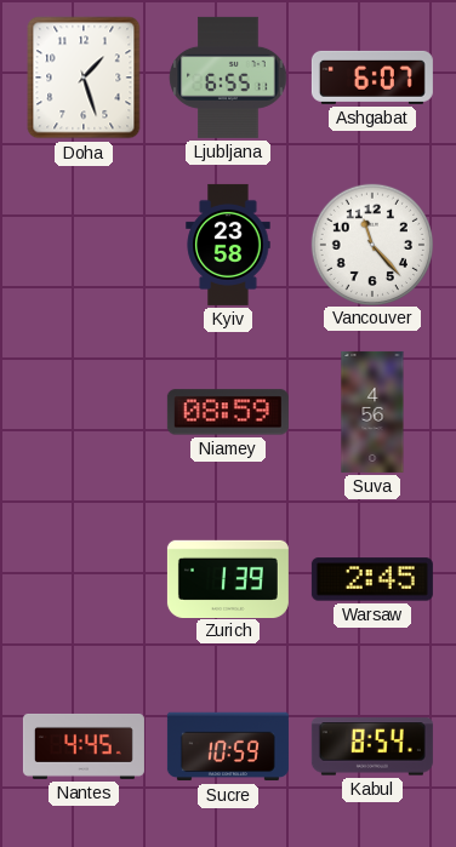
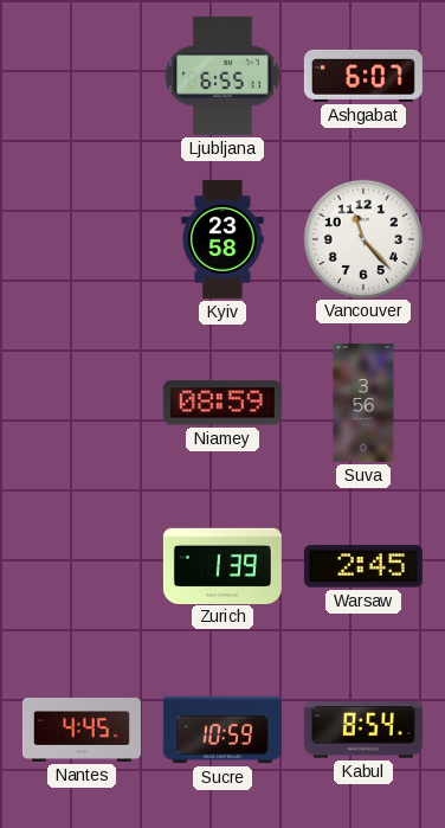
Doha: 1:27 -> none (84, 78)
Suva: 4:56 -> 3:56 (363, 403)
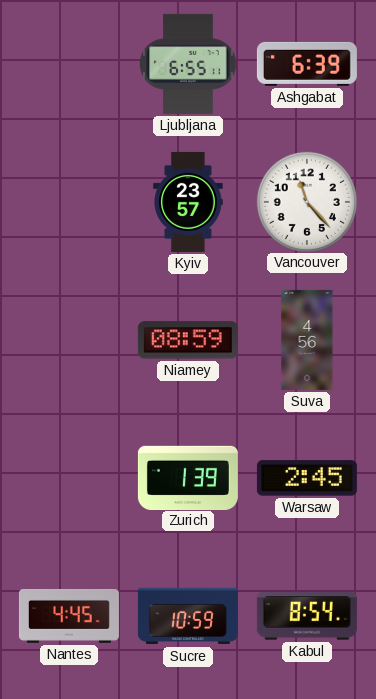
Ashgabat: 6:07 -> 6:39 (307, 64)
Kyiv: 23:58 -> 23:57 (188, 202)
Suva: 3:56 -> 4:56 (307, 340)
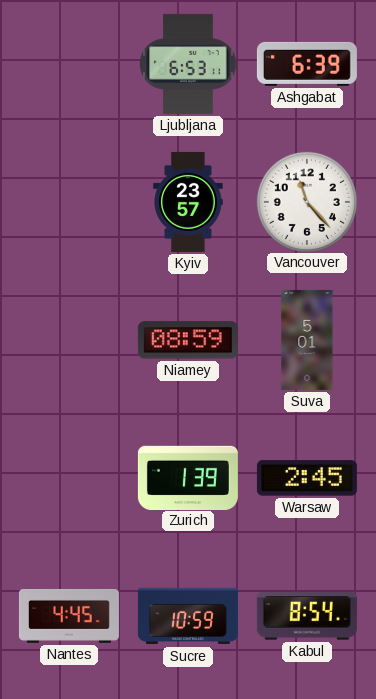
Ljubljana: 6:55 -> 6:53 (188, 64)
Suva: 4:56 -> 5:01 (307, 340)
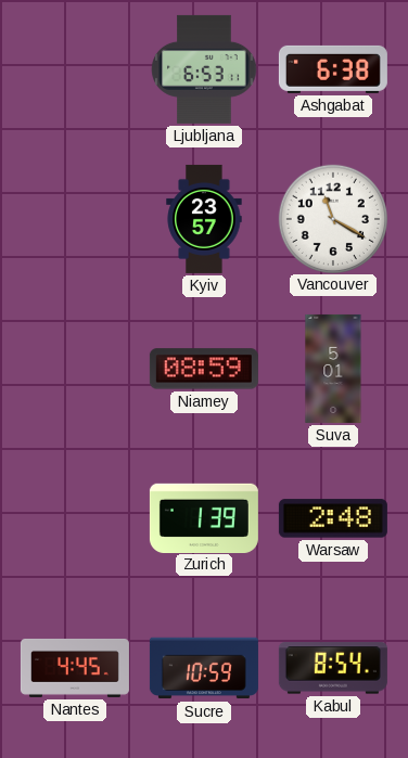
Ashgabat: 6:39 -> 6:38 (333, 69)
Vancouver: 11:23 -> 11:20 (332, 218)
Warsaw: 2:45 -> 2:48 (333, 518)
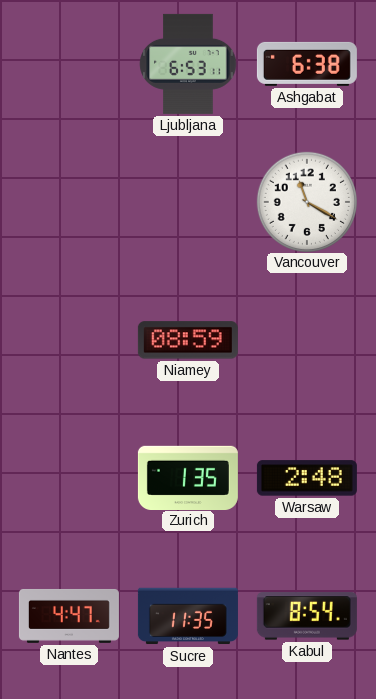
Kyiv: 23:57 -> none (204, 219)
Suva: 5:01 -> none (333, 369)
Zurich: 1:39 -> 1:35 (188, 477)
Nantes: 4:45 -> 4:47 (69, 616)
Sucre: 10:59 -> 11:35 (188, 616)
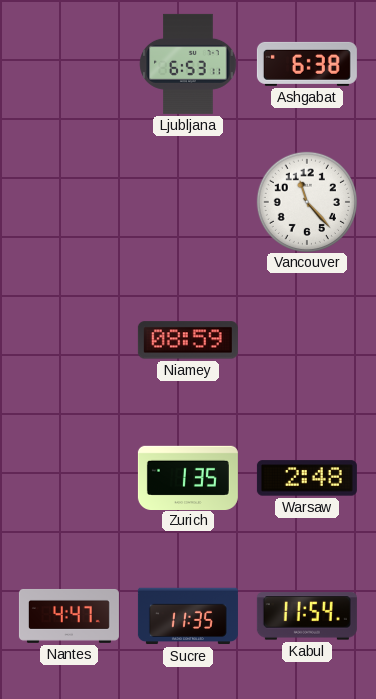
Vancouver: 11:20 -> 11:23 (306, 201)
Kabul: 8:54 -> 11:54 (307, 616)
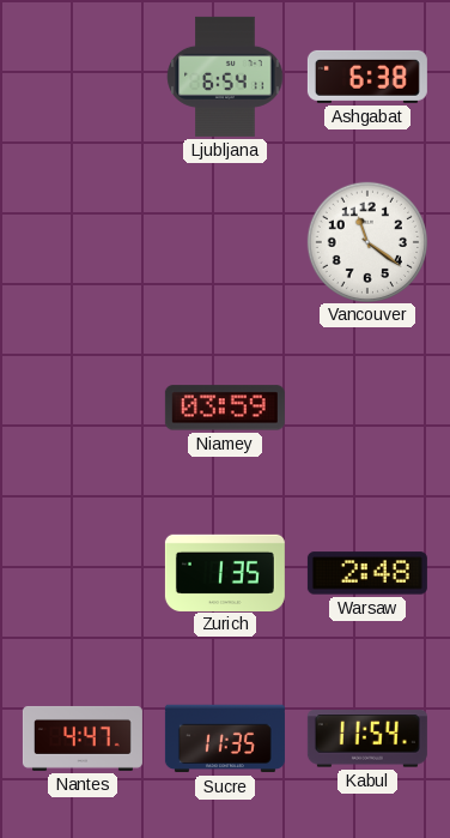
Ljubljana: 6:53 -> 6:54 (225, 77)
Vancouver: 11:23 -> 11:21 (366, 241)
Niamey: 08:59 -> 03:59 (225, 408)
